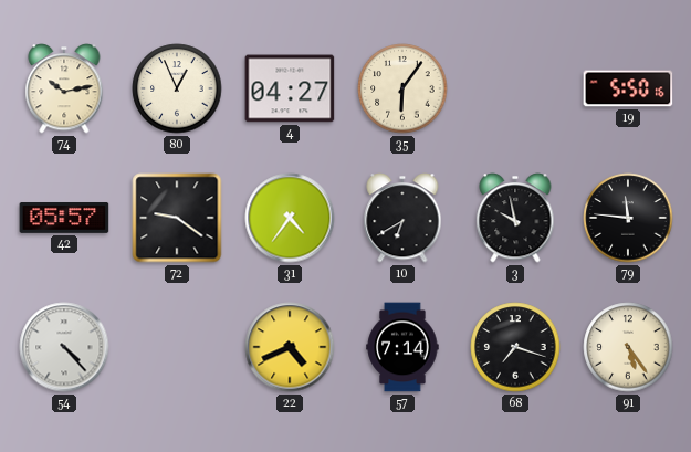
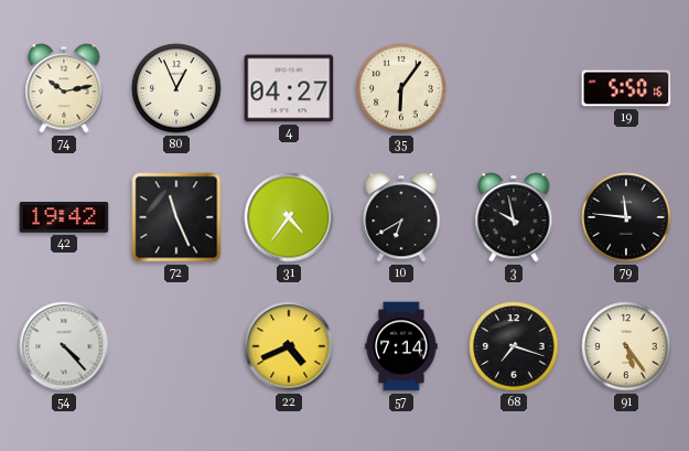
42: 05:57 -> 19:42 (64, 218)
72: 9:21 -> 11:26 (176, 217)
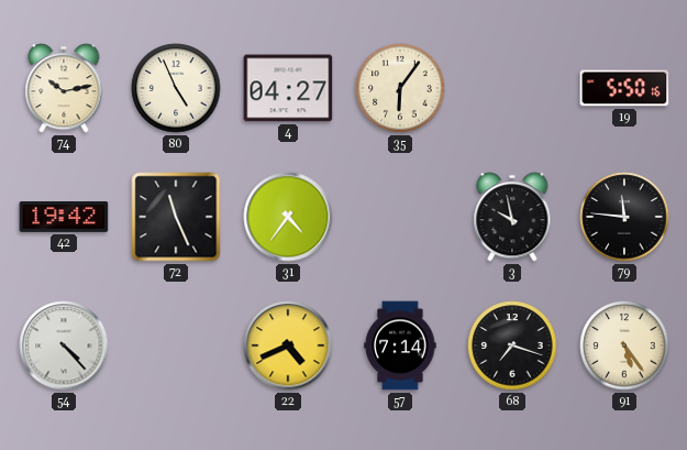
80: 12:56 -> 4:56 (176, 88)
10: 6:40 -> none (401, 217)
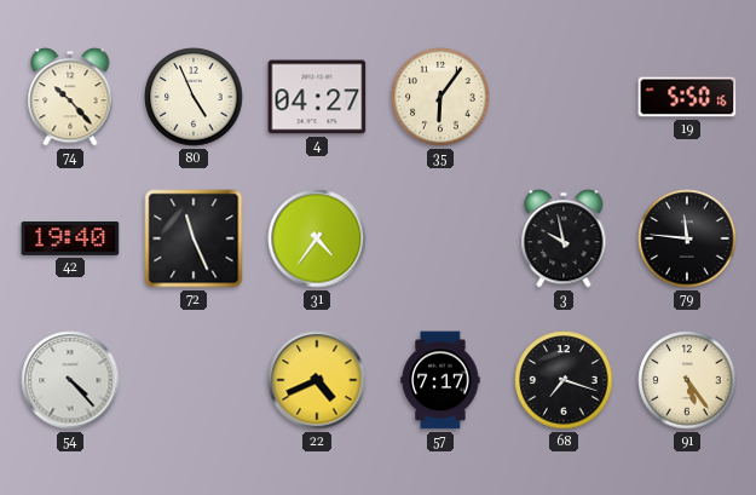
74: 10:13 -> 10:23 (70, 97)
42: 19:42 -> 19:40 (70, 240)
57: 7:14 -> 7:17 (440, 380)
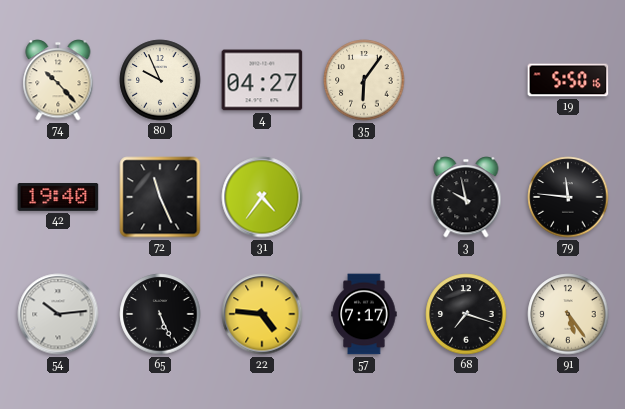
80: 4:56 -> 9:56 (160, 80)
54: 4:23 -> 10:14 (58, 314)
65: none -> 5:26 (160, 314)
22: 4:41 -> 4:46 (262, 314)
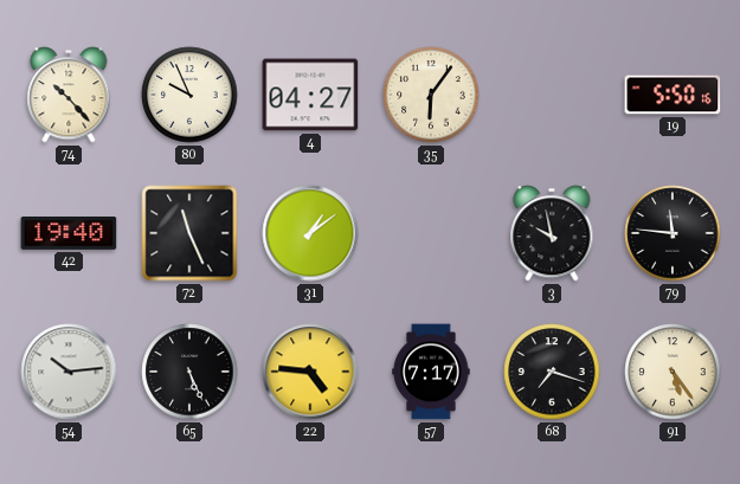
31: 4:36 -> 1:09 (310, 233)
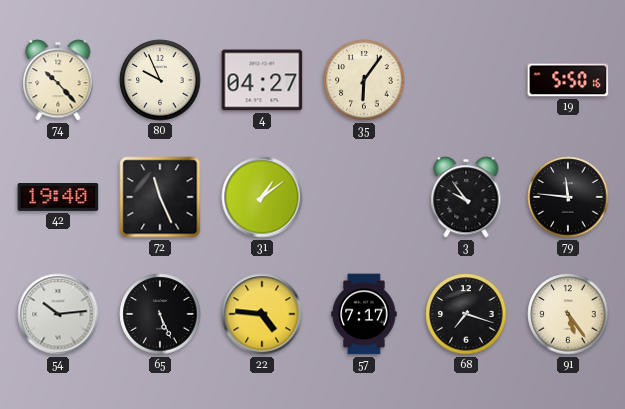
3: 9:58 -> 9:54 (466, 197)
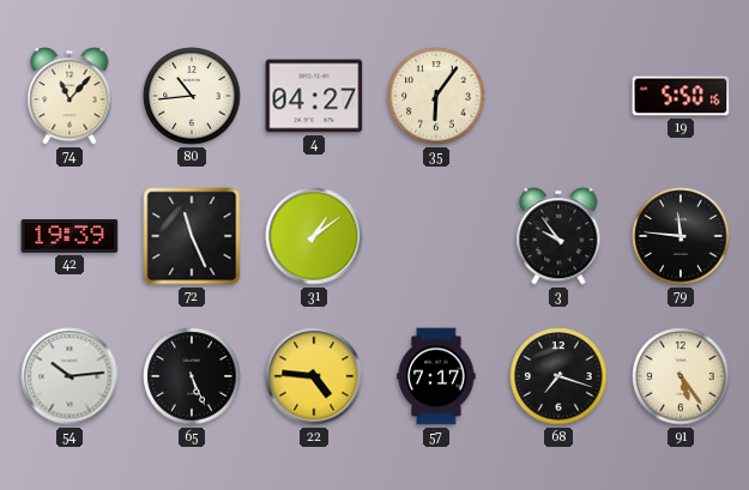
74: 10:23 -> 11:07 (70, 96)
80: 9:56 -> 10:44 (192, 96)
42: 19:40 -> 19:39 (70, 237)
